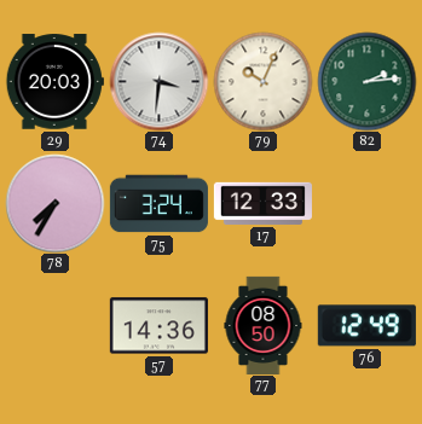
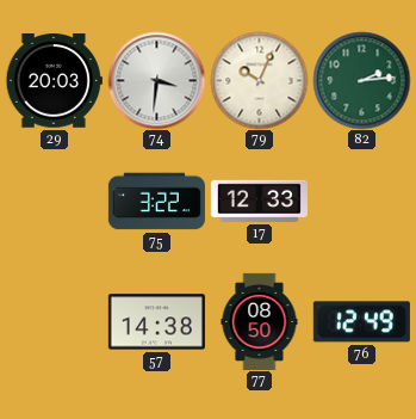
78: 7:35 -> none (54, 203)
75: 3:24 -> 3:22 (156, 202)
57: 14:36 -> 14:38 (156, 322)
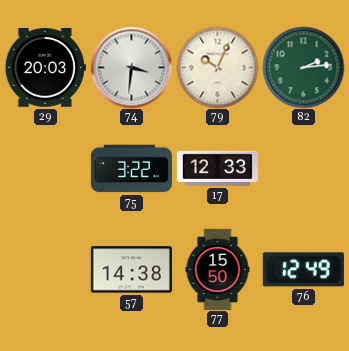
77: 08:50 -> 15:50 (218, 269)
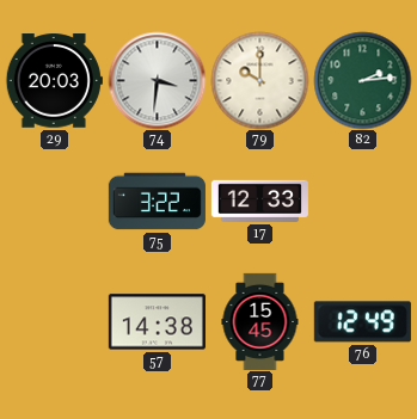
79: 10:04 -> 10:00 (259, 80)
77: 15:50 -> 15:45 (260, 321)
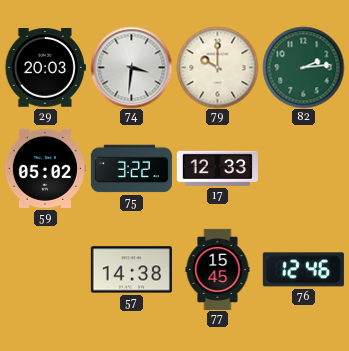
59: none -> 05:02 (45, 168)
76: 12:49 -> 12:46 (303, 270)
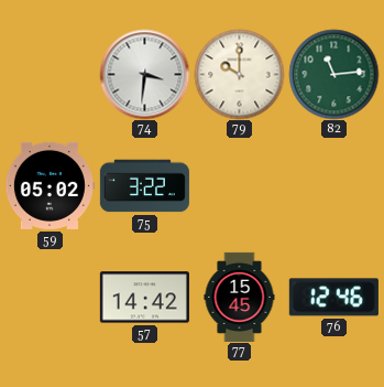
29: 20:03 -> none (45, 68)
82: 2:14 -> 11:14 (333, 74)
17: 12:33 -> none (217, 168)
57: 14:38 -> 14:42 (144, 298)
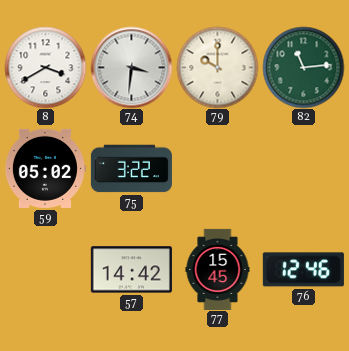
8: none -> 3:40 (45, 67)
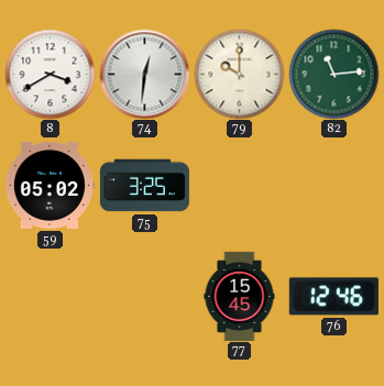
74: 3:31 -> 12:31 (144, 74)
75: 3:22 -> 3:25 (144, 186)
57: 14:42 -> none (131, 270)
